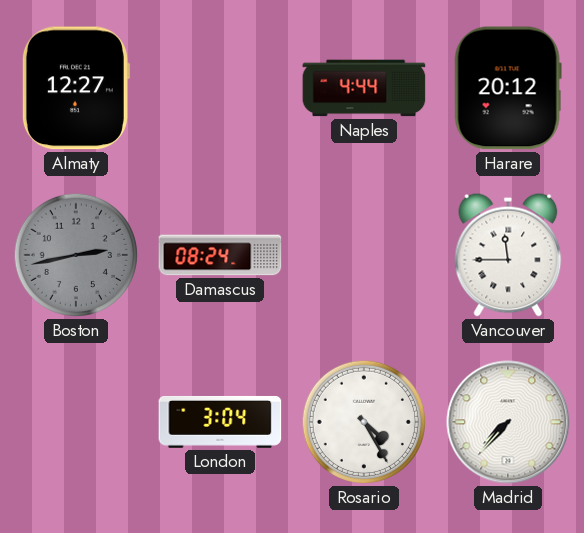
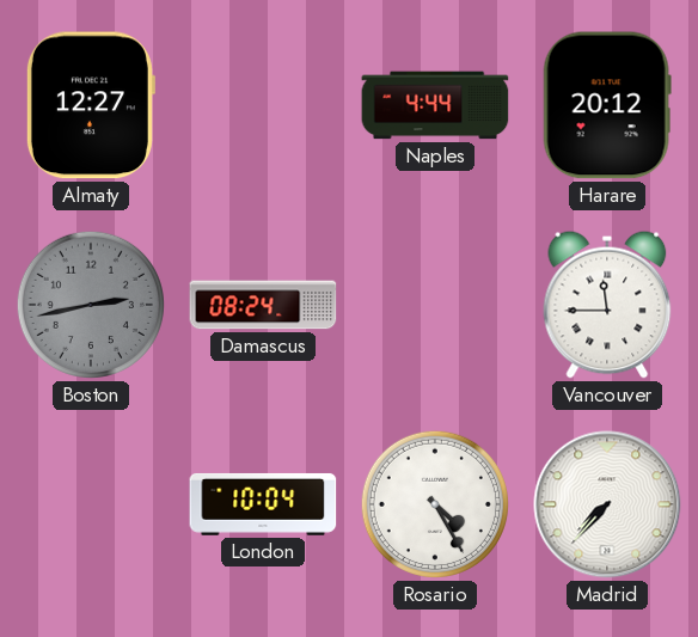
London: 3:04 -> 10:04 (263, 504)
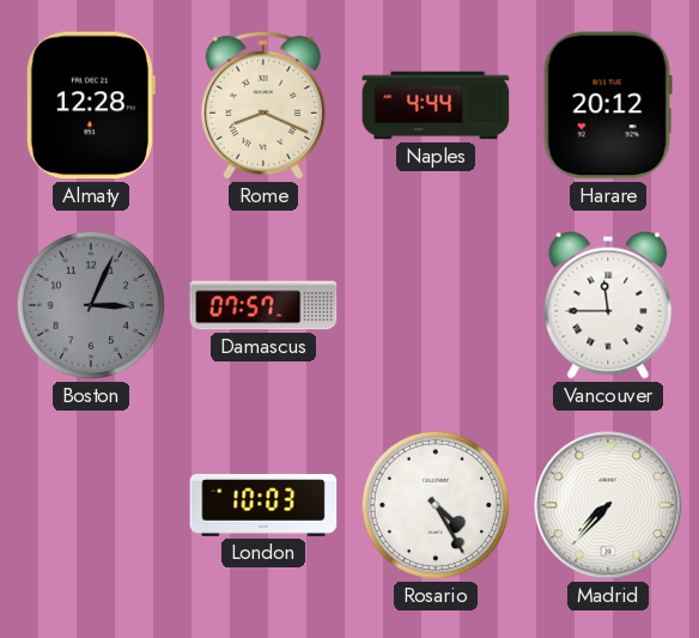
Almaty: 12:27 -> 12:28 (90, 105)
Rome: none -> 8:19 (263, 105)
Boston: 2:43 -> 3:04 (91, 305)
Damascus: 08:24 -> 07:57 (263, 305)
London: 10:04 -> 10:03 (263, 505)
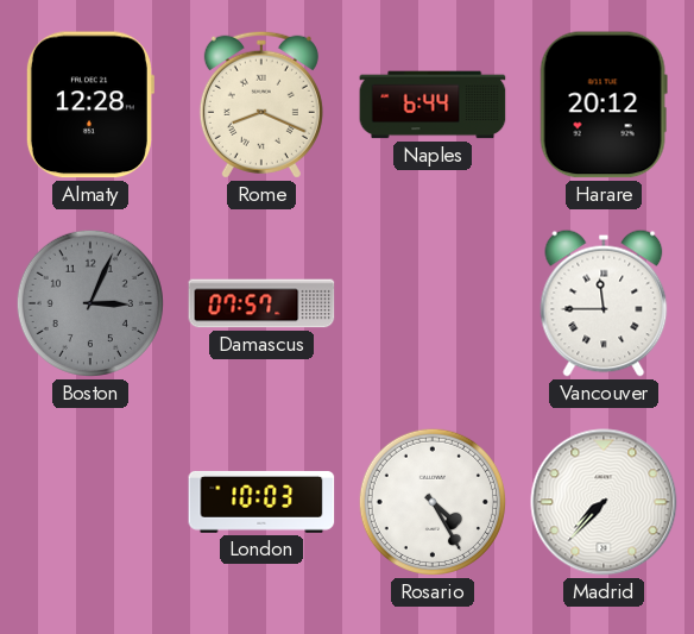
Naples: 4:44 -> 6:44 (433, 105)
